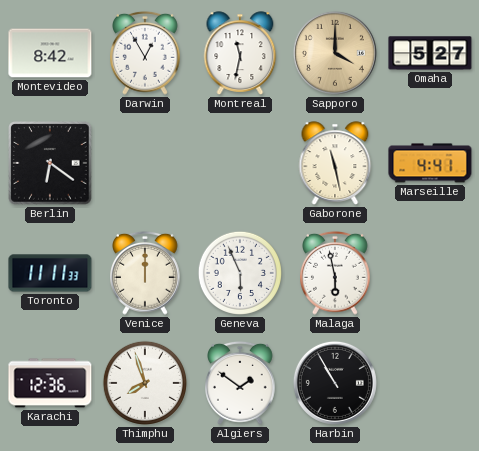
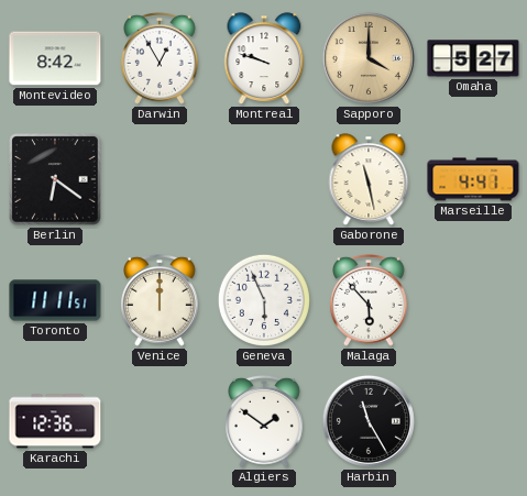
Montreal: 11:32 -> 9:48 (264, 58)
Toronto: 11:11:33 -> 11:11:51 (55, 300)
Malaga: 5:58 -> 5:53 (370, 300)
Thimphu: 7:57 -> none (145, 383)
Harbin: 10:55 -> 11:25 (369, 421)
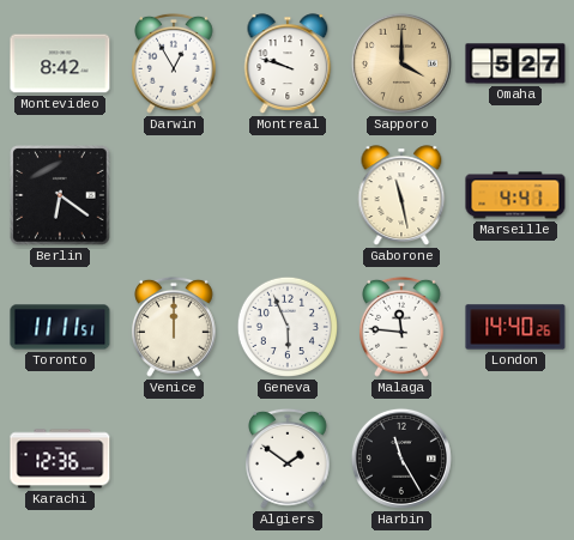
Malaga: 5:53 -> 11:46 (403, 327)
London: none -> 14:40 (515, 327)
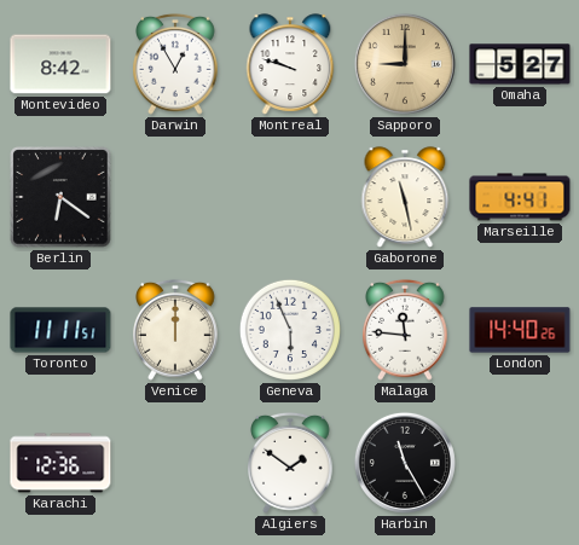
Sapporo: 4:00 -> 9:00 (405, 64)
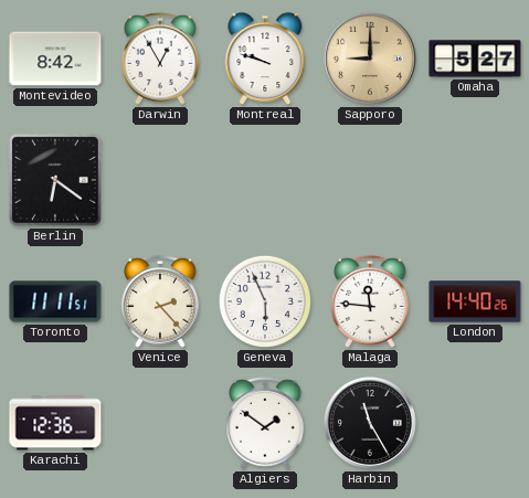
Gaborone: 11:28 -> none (405, 197)
Marseille: 4:41 -> none (520, 197)
Venice: 12:00 -> 2:23 (161, 301)
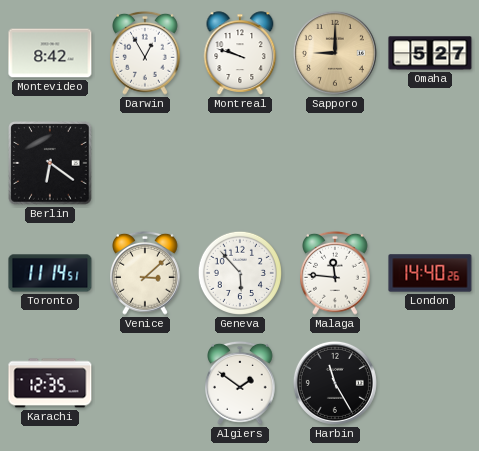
Toronto: 11:11 -> 11:14 (50, 273)
Venice: 2:23 -> 3:08 (146, 273)
Geneva: 5:56 -> 5:53 (240, 273)
Karachi: 12:36 -> 12:35 (50, 383)
